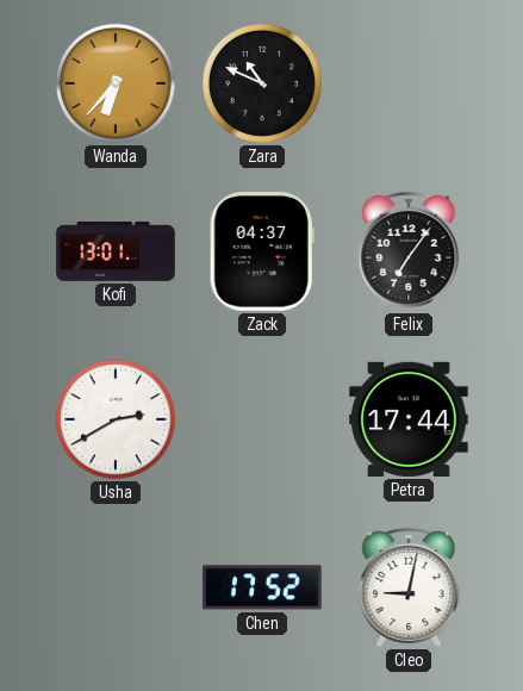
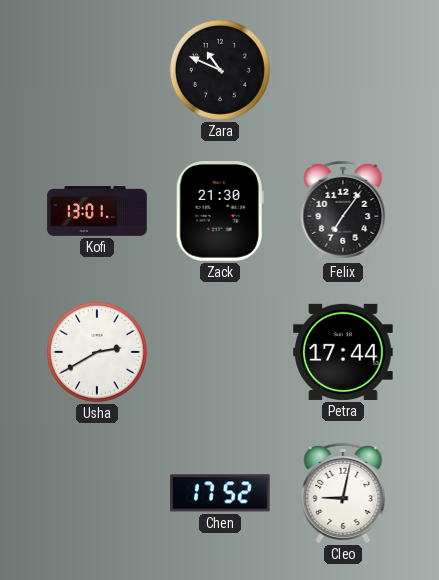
Wanda: 6:37 -> none (116, 83)
Zack: 04:37 -> 21:30 (220, 211)
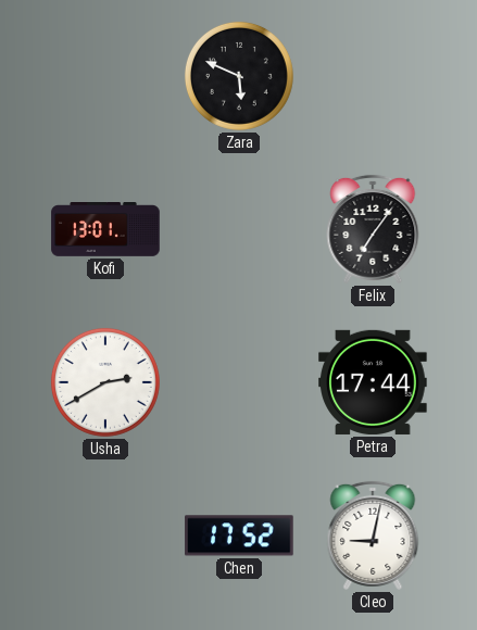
Zara: 10:49 -> 5:49 (239, 76)
Zack: 21:30 -> none (220, 211)
